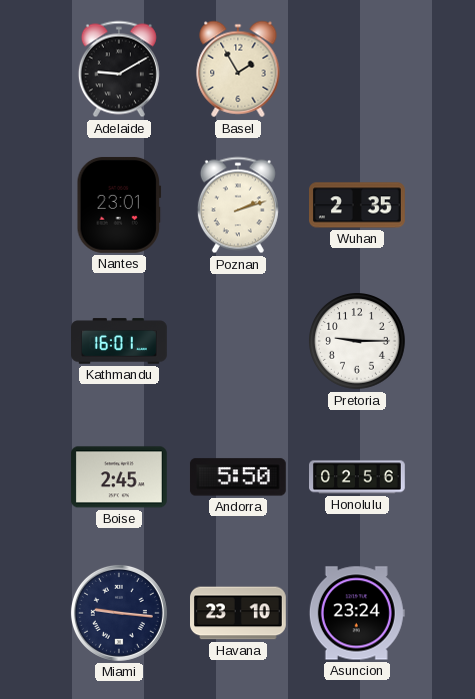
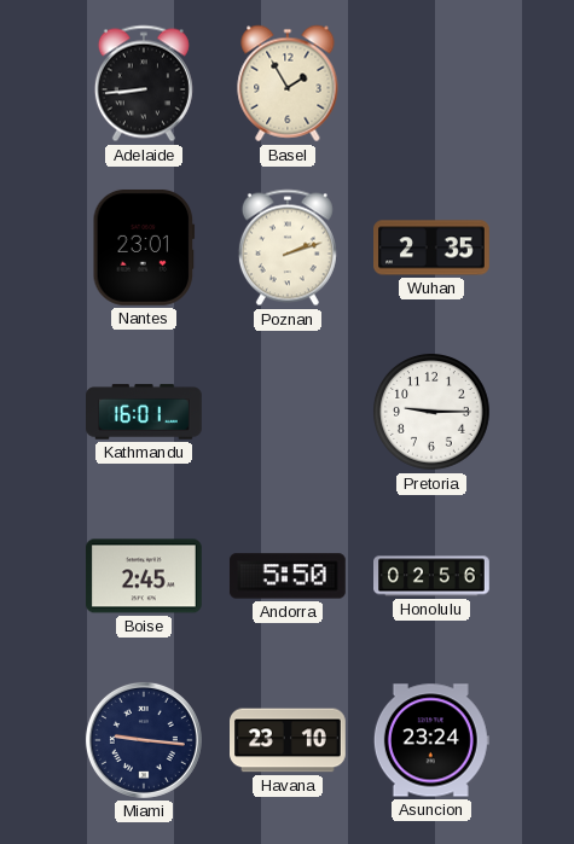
Adelaide: 9:10 -> 8:44 (144, 83)
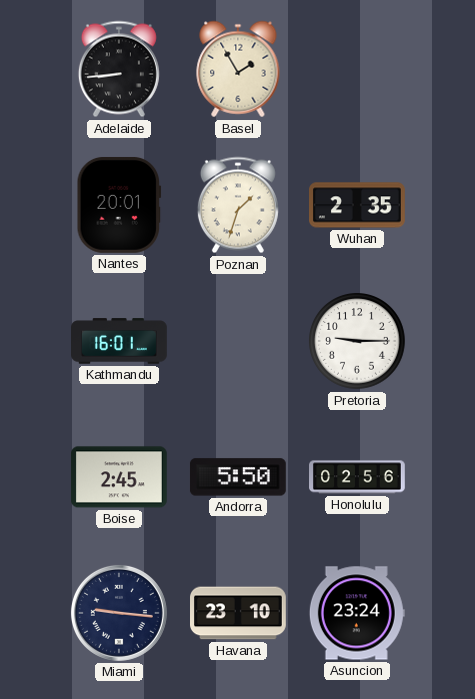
Nantes: 23:01 -> 20:01 (119, 205)
Poznan: 2:12 -> 1:33 (238, 205)
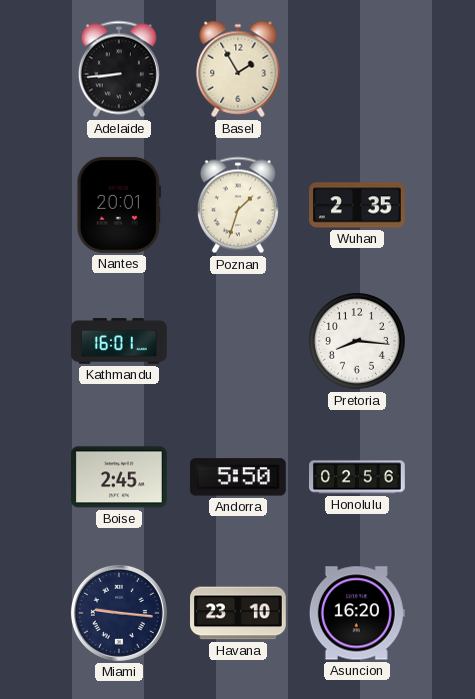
Pretoria: 9:15 -> 8:16 (358, 342)
Asuncion: 23:24 -> 16:20 (357, 613)
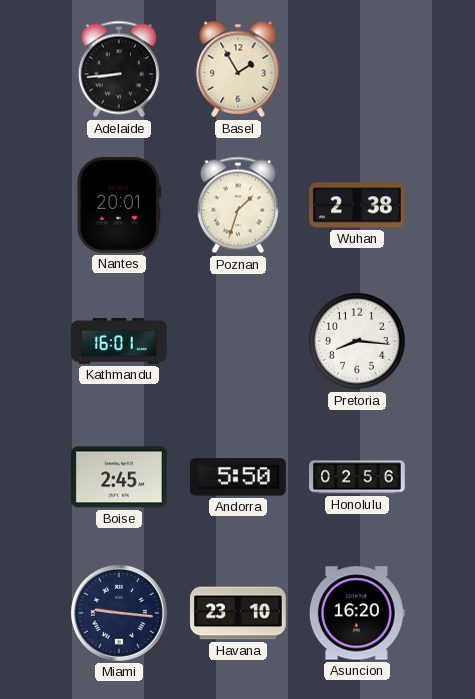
Wuhan: 2:35 -> 2:38 (358, 205)
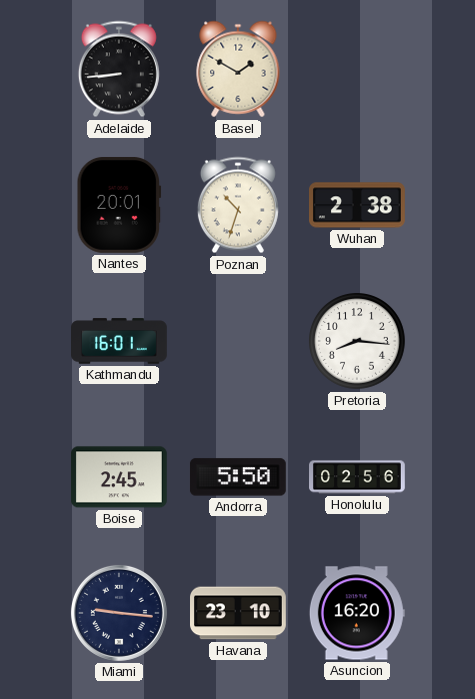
Basel: 1:55 -> 1:50 (238, 69)
Poznan: 1:33 -> 10:33 (238, 205)
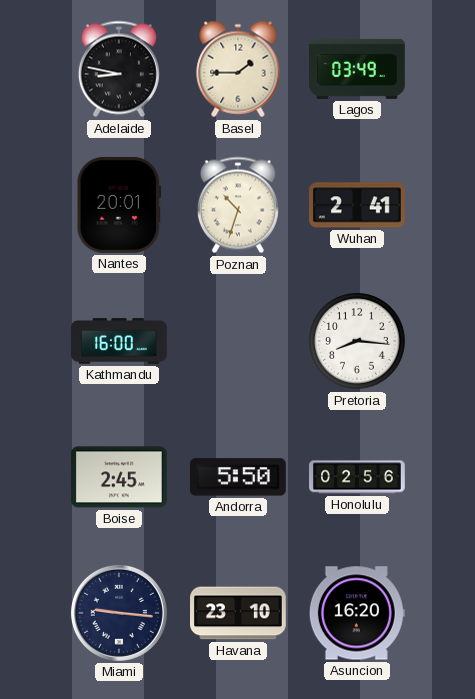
Adelaide: 8:44 -> 8:47 (119, 69)
Basel: 1:50 -> 1:45 (238, 69)
Lagos: none -> 03:49 (358, 69)
Wuhan: 2:38 -> 2:41 (358, 205)
Kathmandu: 16:01 -> 16:00 (120, 341)
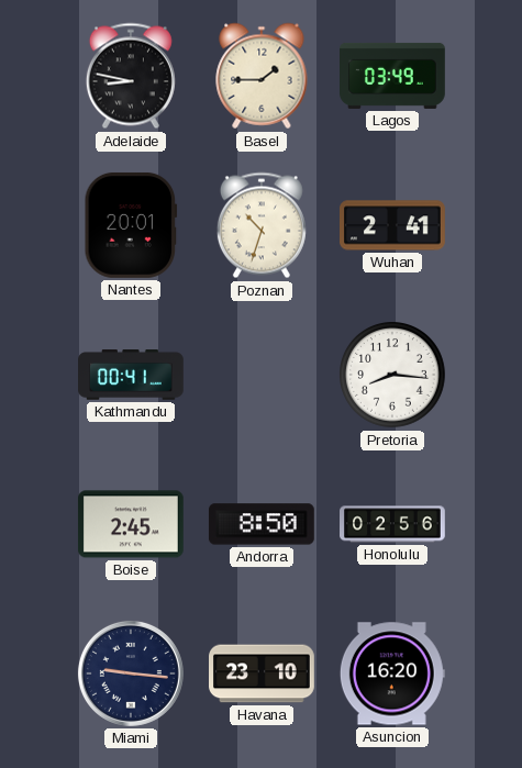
Kathmandu: 16:00 -> 00:41 (132, 375)
Andorra: 5:50 -> 8:50 (262, 524)
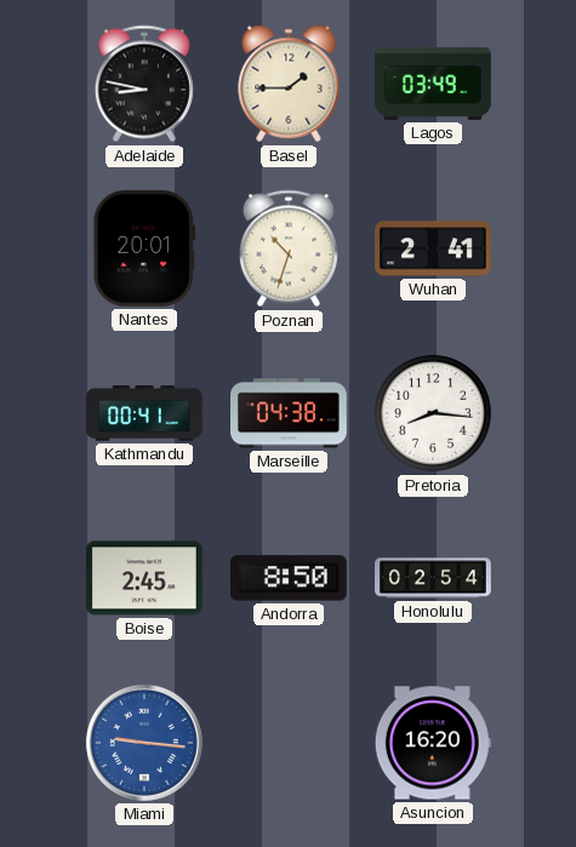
Marseille: none -> 04:38 (290, 413)
Honolulu: 02:56 -> 02:54 (434, 578)
Miami dial: navy -> blue (144, 743)
Havana: 23:10 -> none (263, 674)
